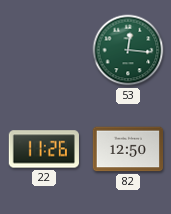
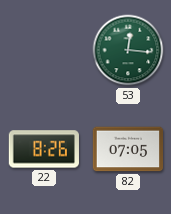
22: 11:26 -> 8:26 (44, 149)
82: 12:50 -> 07:05 (127, 149)
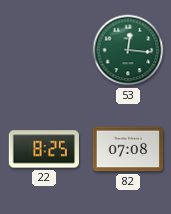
22: 8:26 -> 8:25 (44, 149)
82: 07:05 -> 07:08 (127, 149)
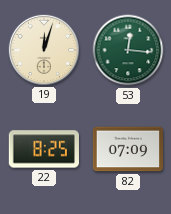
19: none -> 12:03 (43, 49)
82: 07:08 -> 07:09 (127, 149)
